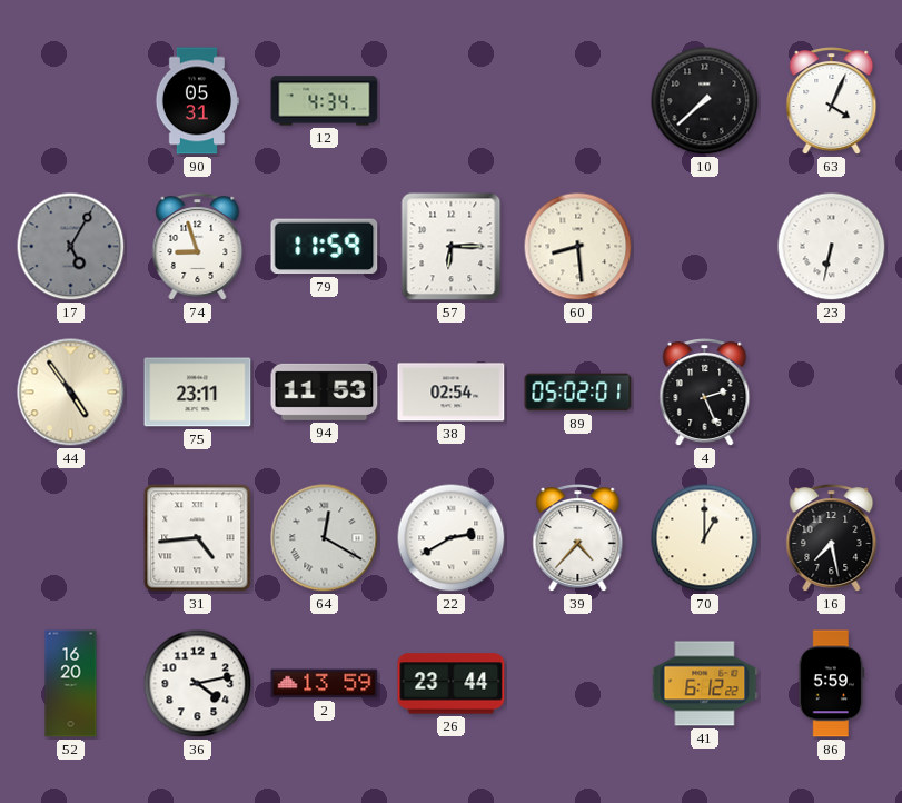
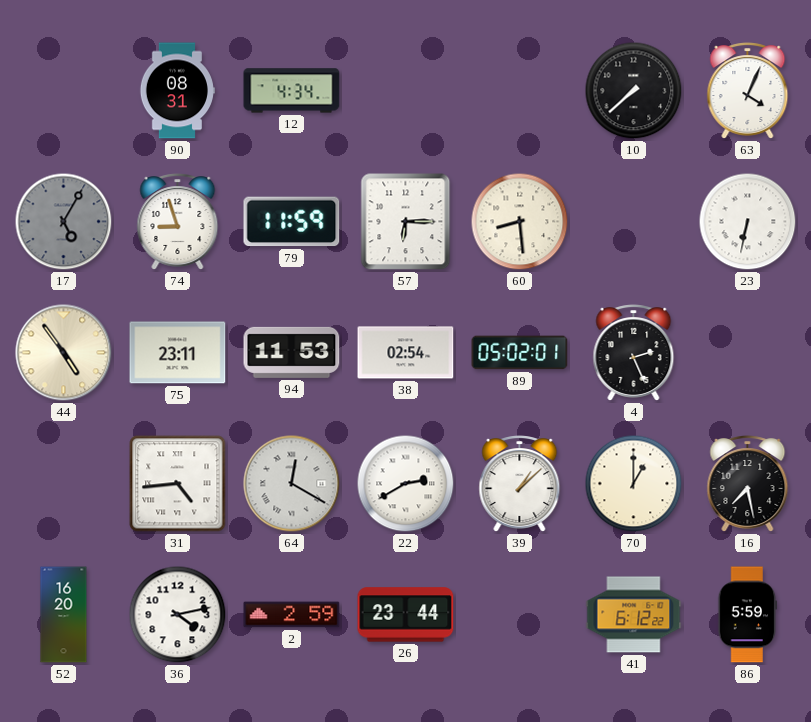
90: 05:31 -> 08:31 (177, 91)
39: 4:37 -> 1:08 (520, 484)
2: 13:59 -> 2:59 (292, 615)
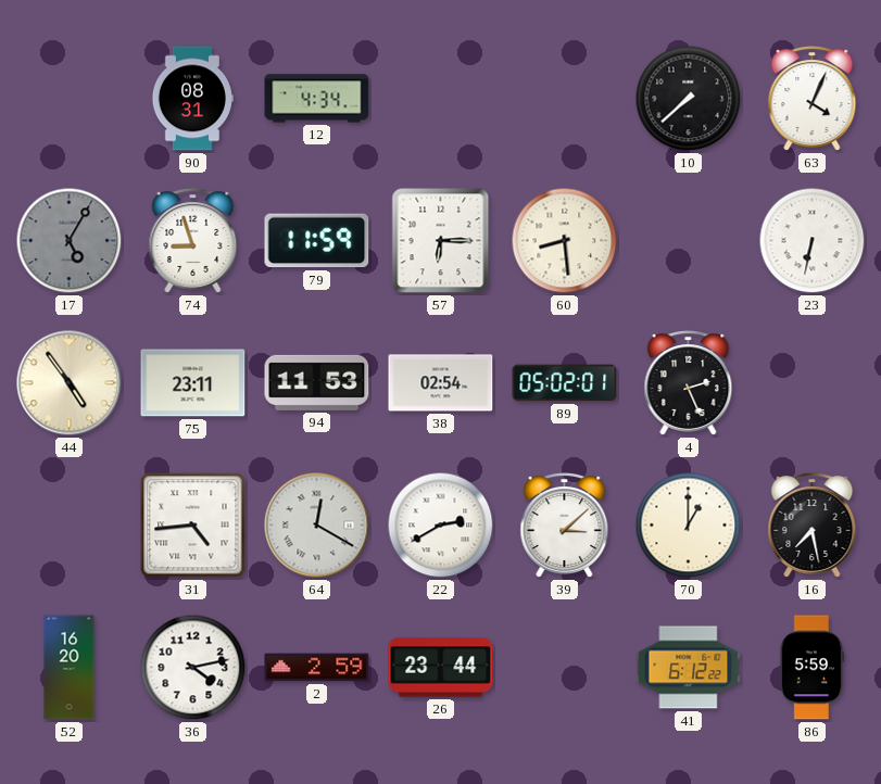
39: 1:08 -> 3:08 (565, 526)
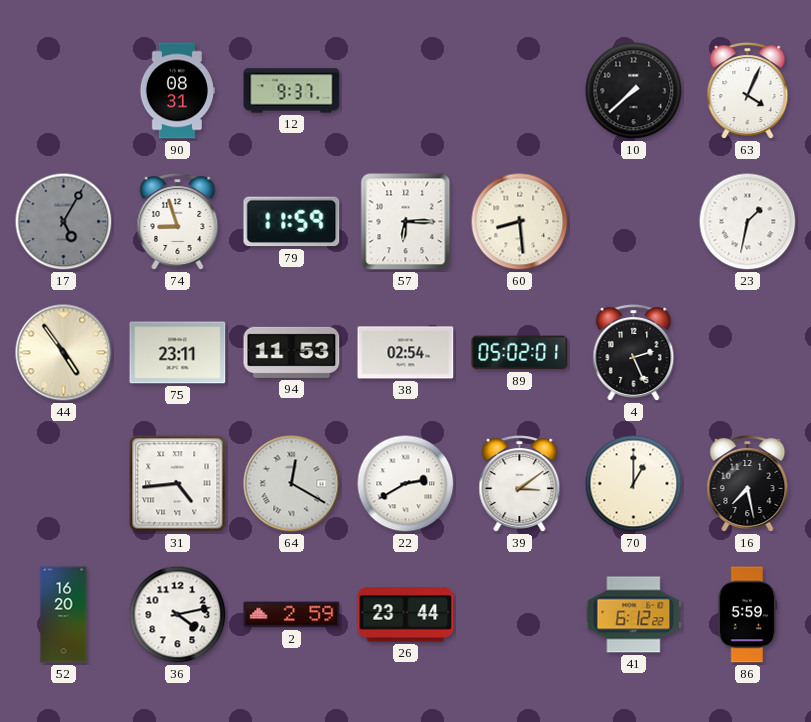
12: 4:34 -> 9:37 (292, 91)
23: 6:32 -> 1:32 (748, 222)
39: 3:08 -> 3:09 (520, 484)
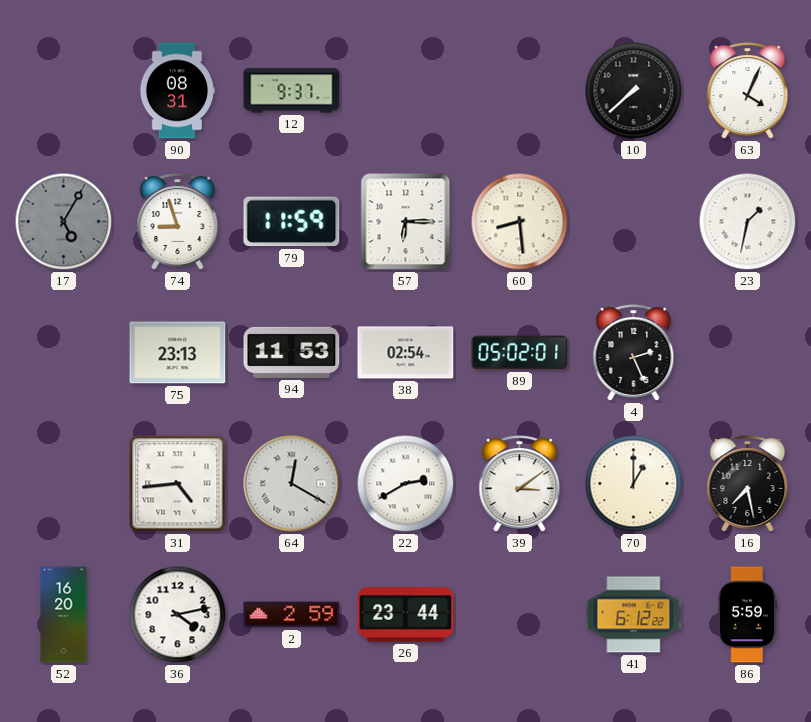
44: 4:54 -> none (64, 353)
75: 23:11 -> 23:13 (178, 353)
